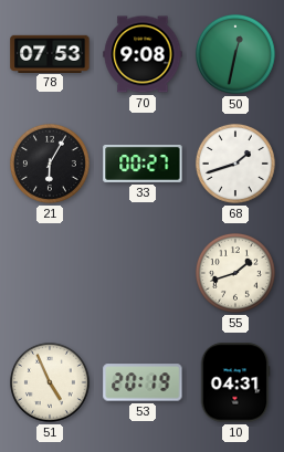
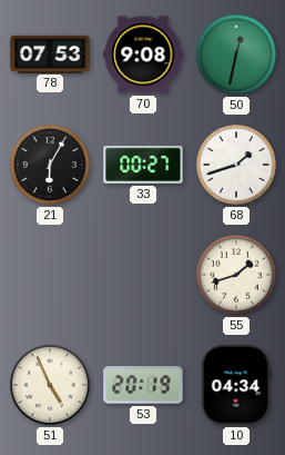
10: 04:31 -> 04:34 (236, 385)
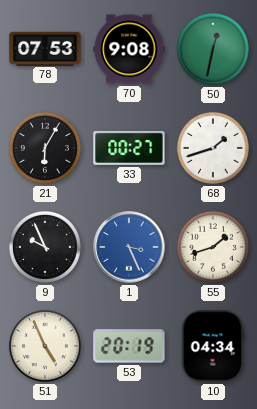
9: none -> 9:56 (45, 247)
1: none -> 3:26 (129, 247)
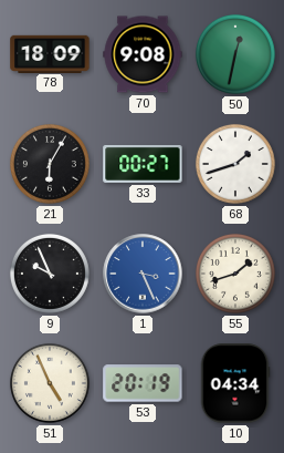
78: 07:53 -> 18:09 (50, 53)
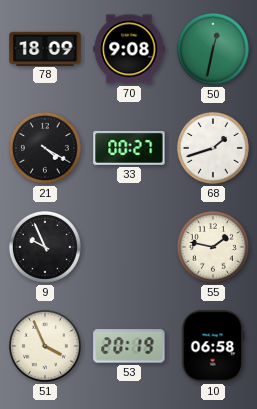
21: 6:05 -> 4:20 (45, 148)
1: 3:26 -> none (143, 274)
55: 1:42 -> 1:47 (213, 247)
51: 4:56 -> 3:56 (45, 346)
10: 04:34 -> 06:58 (213, 346)
